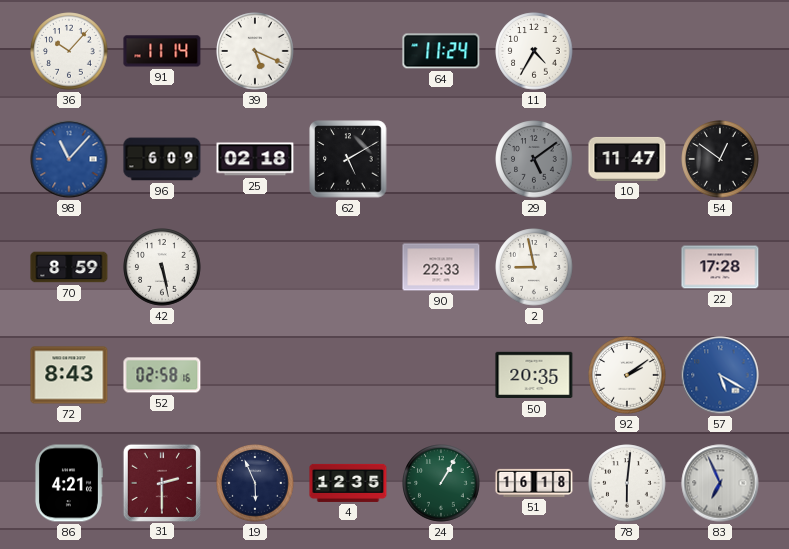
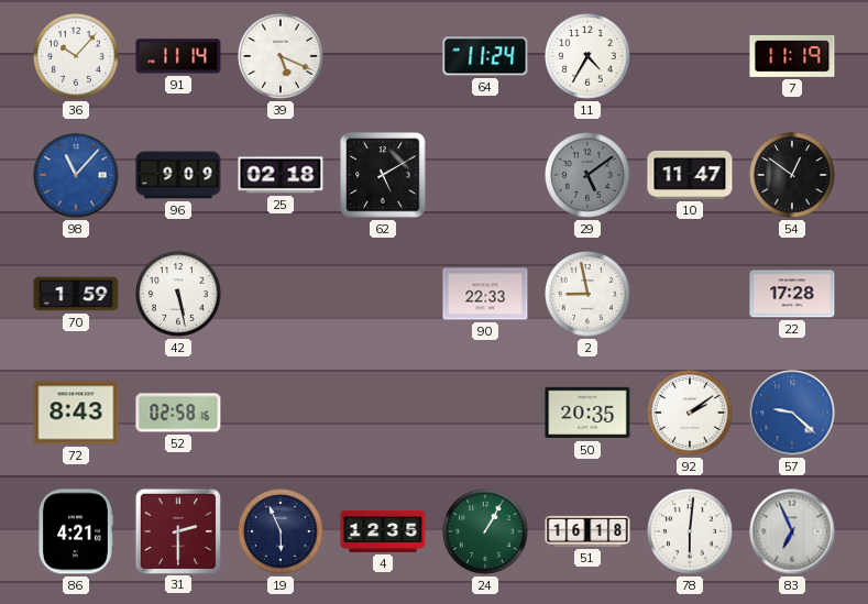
7: none -> 11:19 (792, 56)
96: 6:09 -> 9:09 (178, 175)
70: 8:59 -> 1:59 (76, 294)
57: 5:20 -> 9:22 (792, 413)
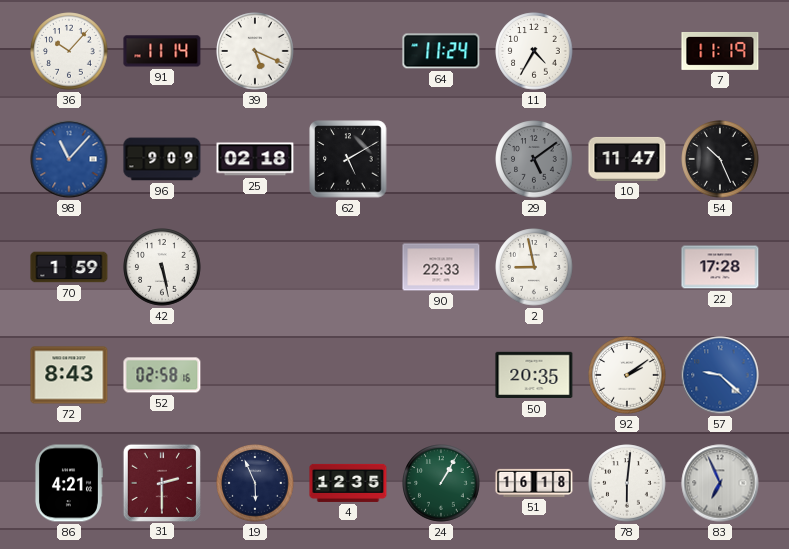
54: 12:51 -> 10:26 (720, 159)
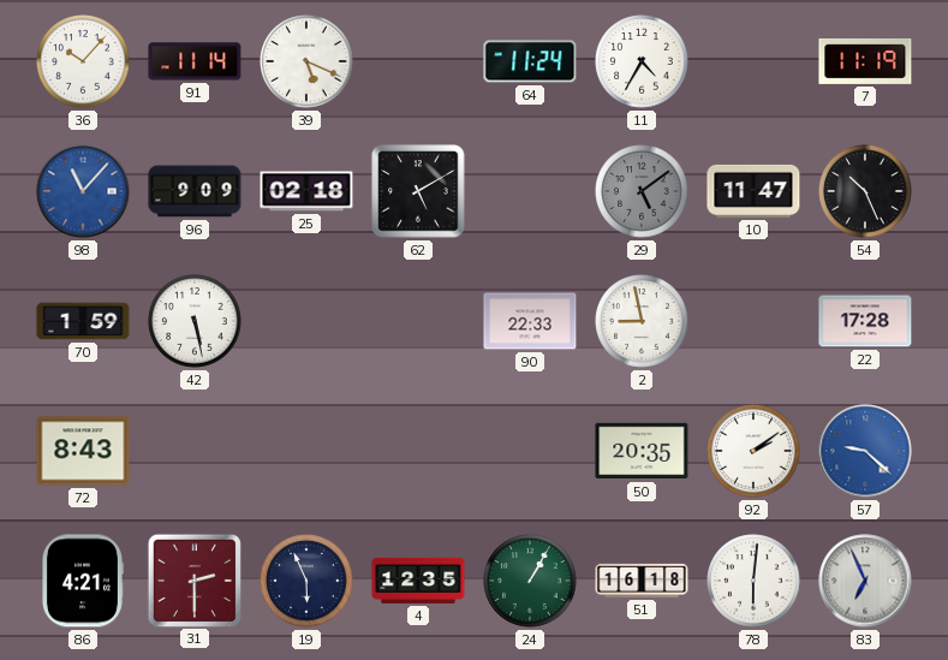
52: 02:58 -> none (162, 375)
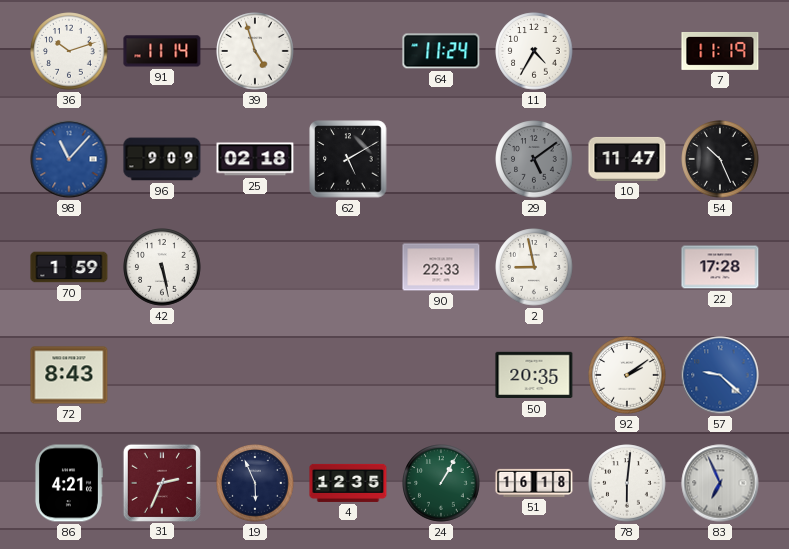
36: 10:07 -> 10:12 (69, 51)
39: 5:19 -> 4:57 (255, 51)
31: 2:30 -> 2:34 (161, 482)
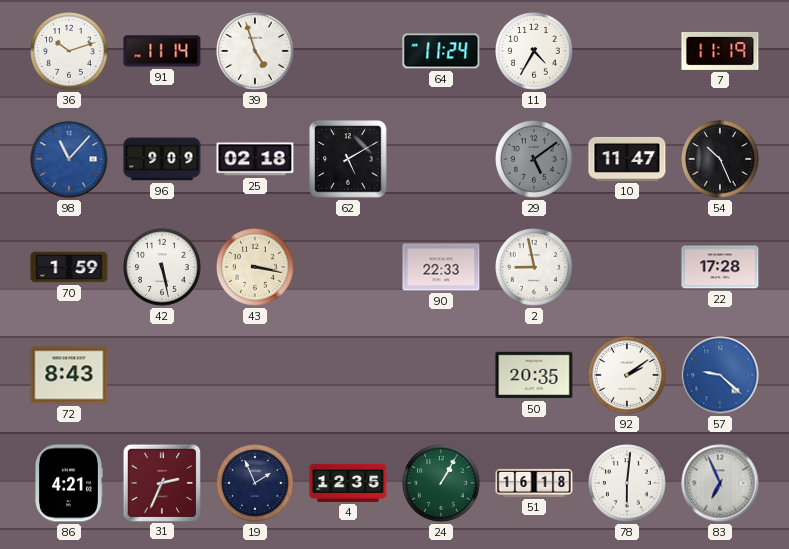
43: none -> 3:17 (255, 267)
19: 5:56 -> 1:56 (255, 483)
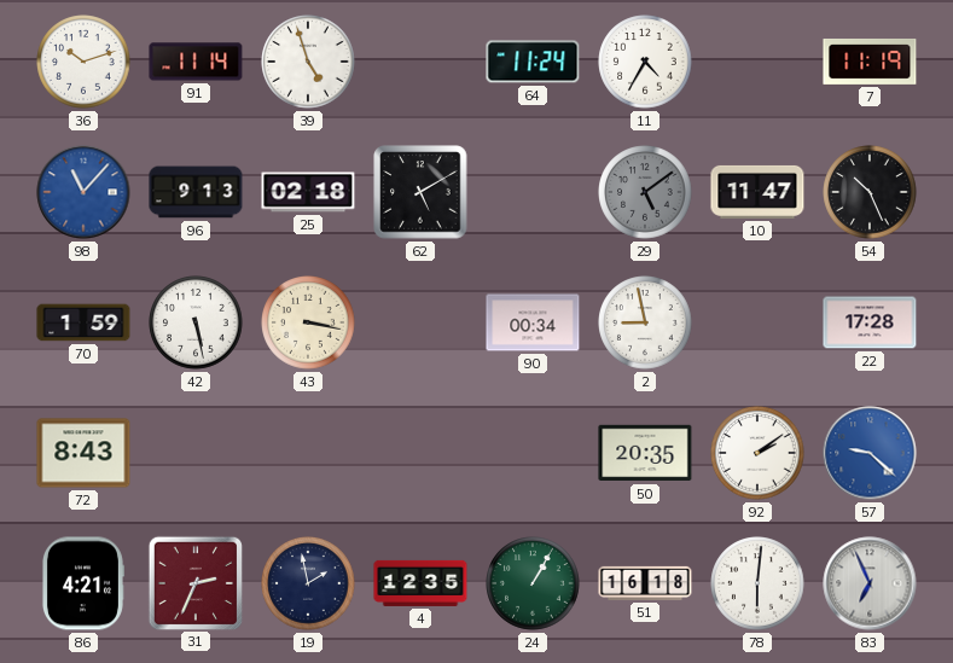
96: 9:09 -> 9:13 (196, 192)
90: 22:33 -> 00:34 (533, 322)
19: 1:56 -> 1:58 (308, 583)
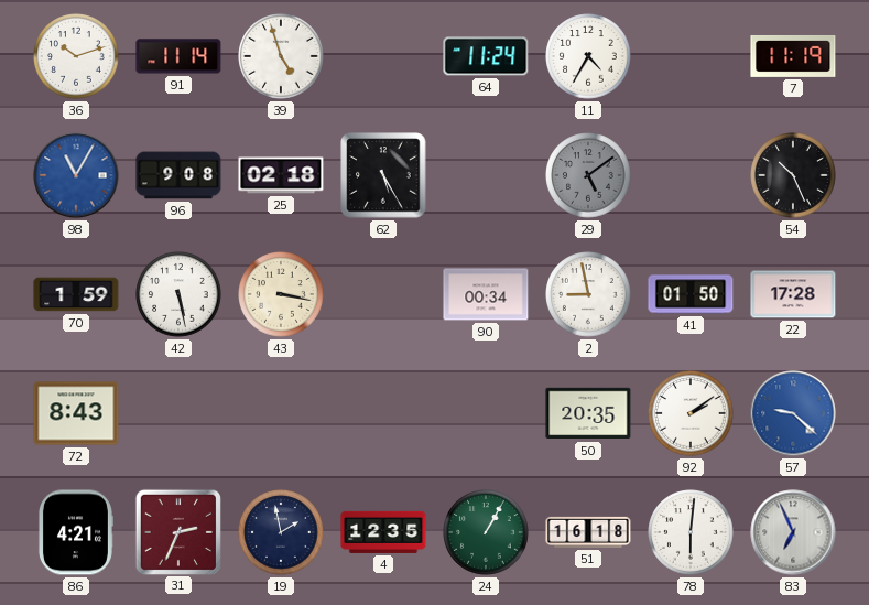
98: 11:07 -> 11:05 (76, 175)
96: 9:13 -> 9:08 (178, 175)
62: 5:10 -> 5:25 (383, 175)
10: 11:47 -> none (757, 192)
41: none -> 01:50 (691, 294)
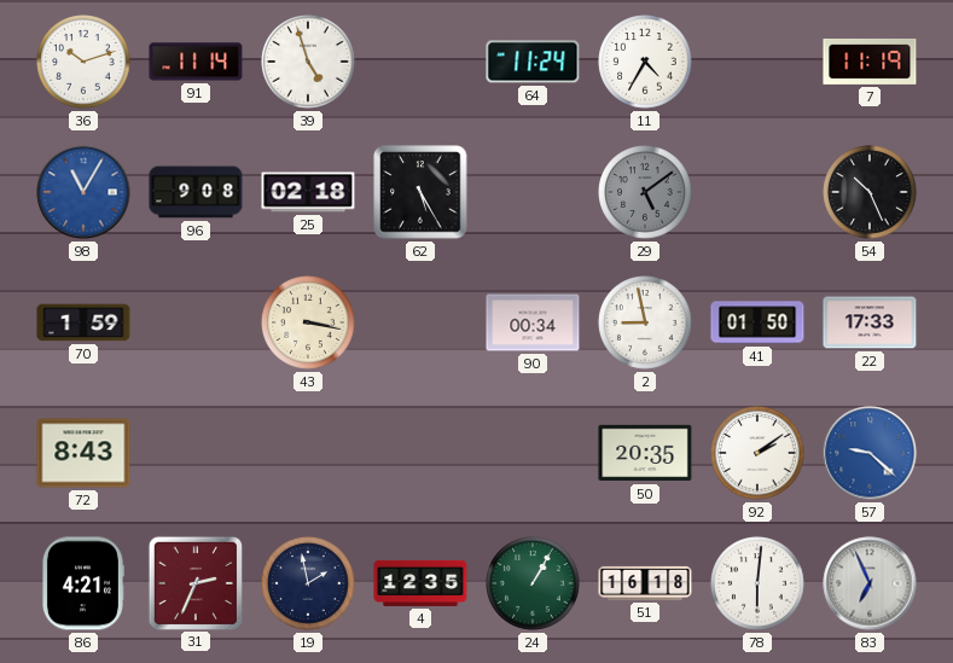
42: 5:28 -> none (178, 294)
22: 17:28 -> 17:33 (870, 322)
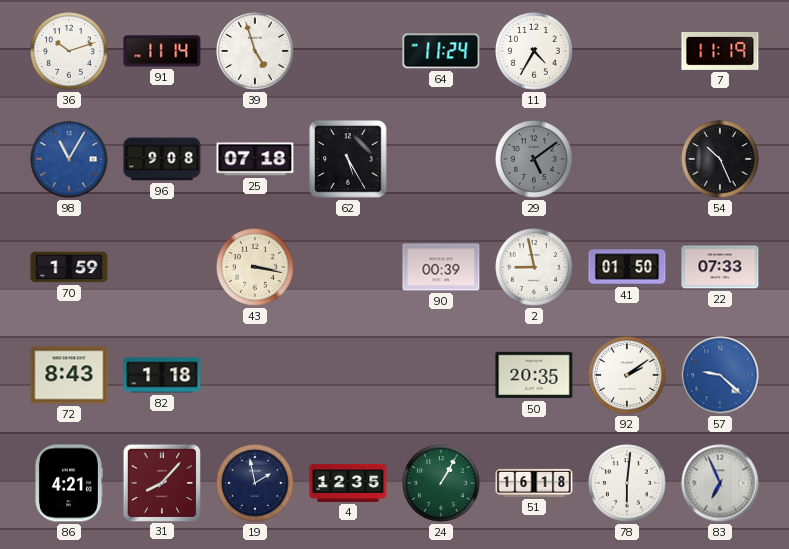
25: 02:18 -> 07:18 (255, 159)
90: 00:34 -> 00:39 (441, 267)
22: 17:33 -> 07:33 (720, 267)
82: none -> 1:18 (162, 375)
31: 2:34 -> 8:07 (161, 482)
